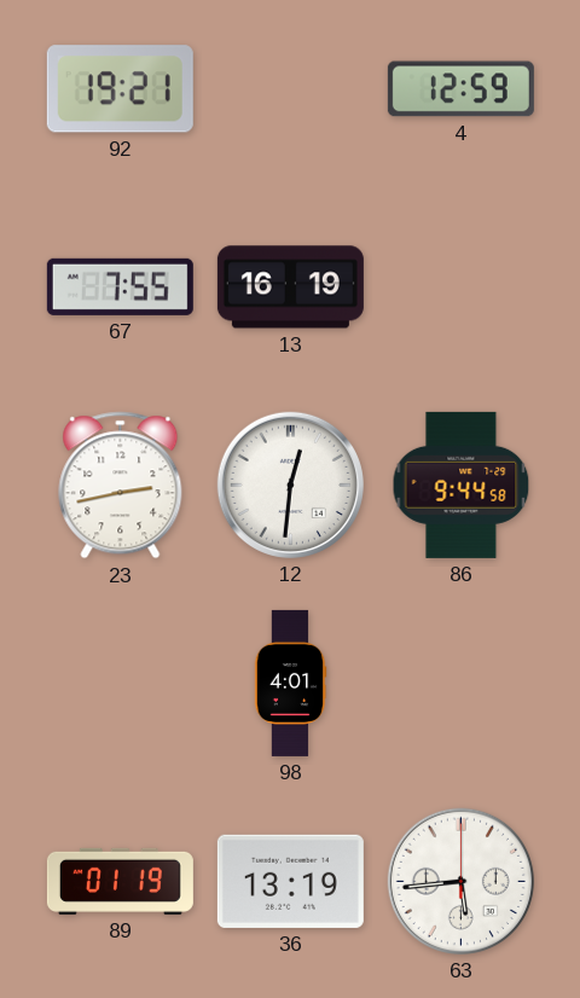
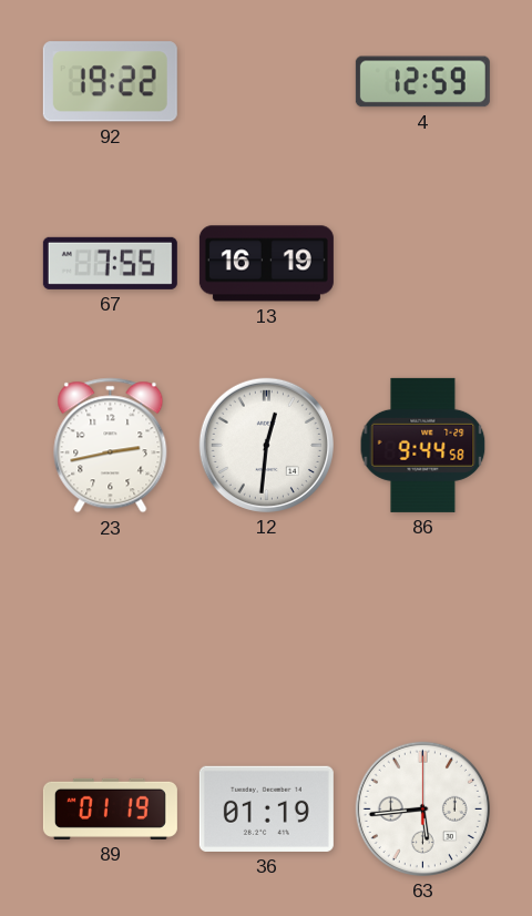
92: 19:21 -> 19:22 (110, 82)
98: 4:01 -> none (290, 683)
36: 13:19 -> 01:19 (266, 808)
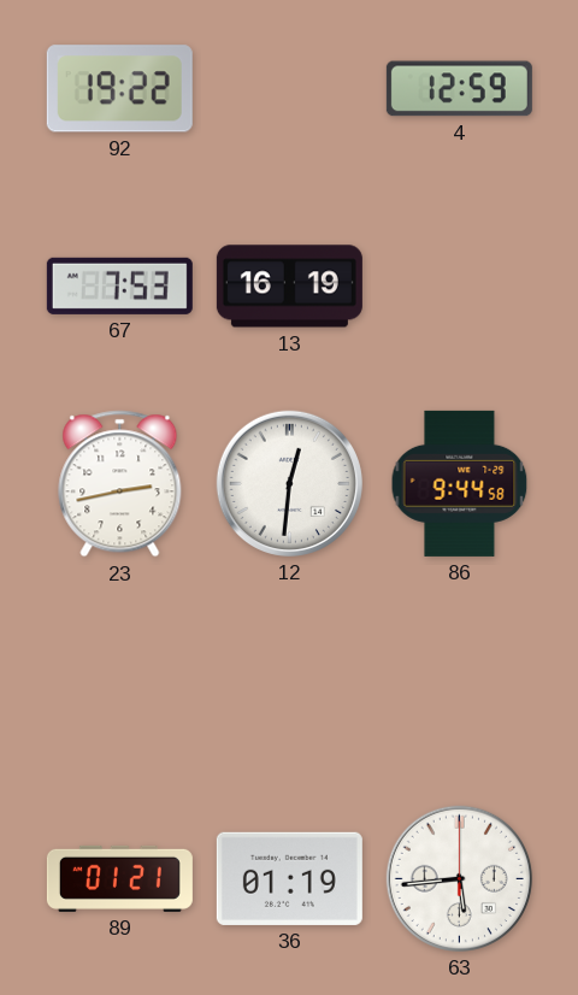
67: 7:55 -> 7:53 (119, 285)
89: 01:19 -> 01:21 (119, 878)
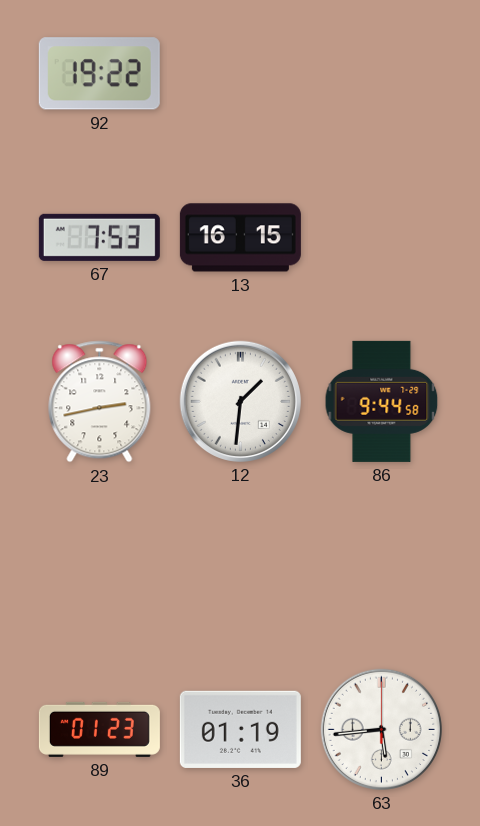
4: 12:59 -> none (459, 89)
13: 16:19 -> 16:15 (240, 238)
12: 12:31 -> 1:31 (240, 401)
89: 01:21 -> 01:23 (99, 729)
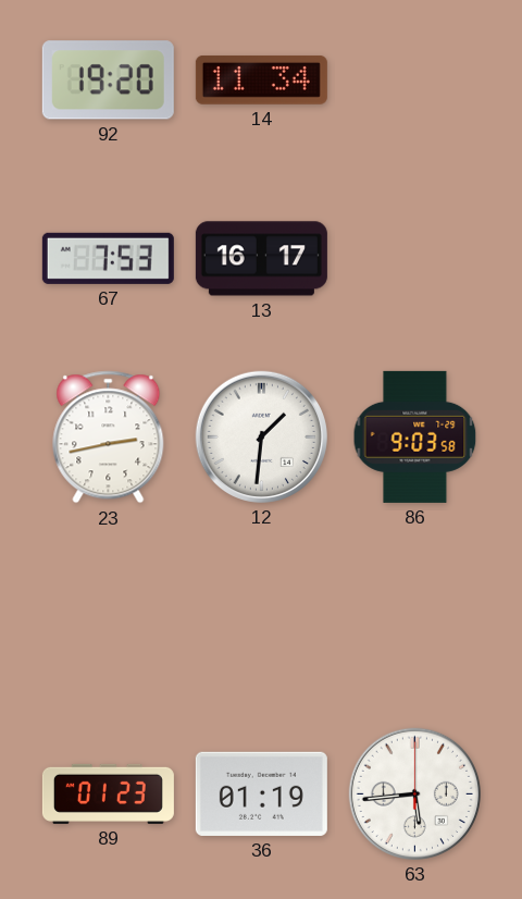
92: 19:22 -> 19:20 (108, 81)
14: none -> 11:34 (261, 79)
13: 16:15 -> 16:17 (261, 259)
86: 9:44 -> 9:03 (415, 436)
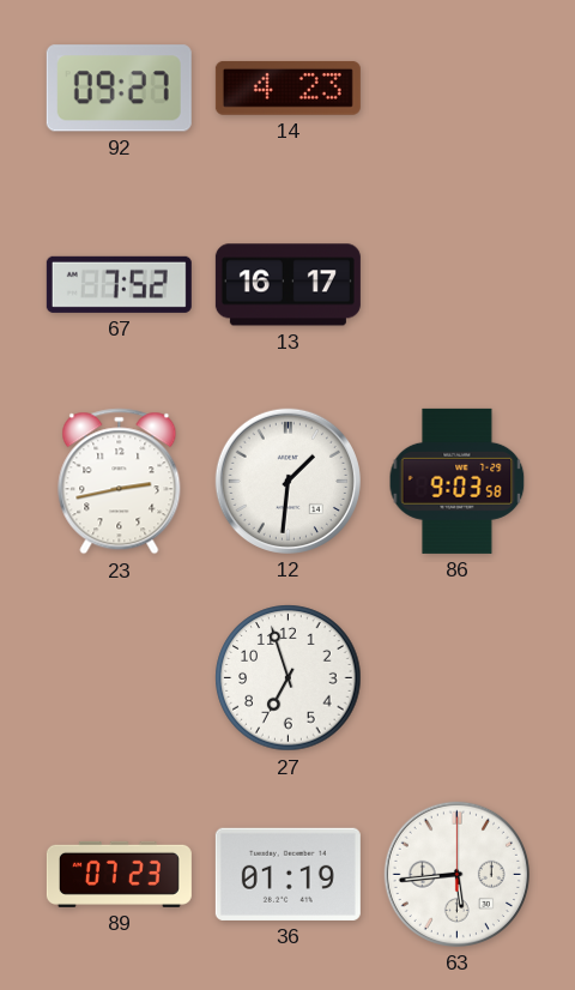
92: 19:20 -> 09:27 (119, 89)
14: 11:34 -> 4:23 (287, 87)
67: 7:53 -> 7:52 (119, 284)
27: none -> 6:57 (289, 678)
89: 01:23 -> 07:23 (119, 874)
